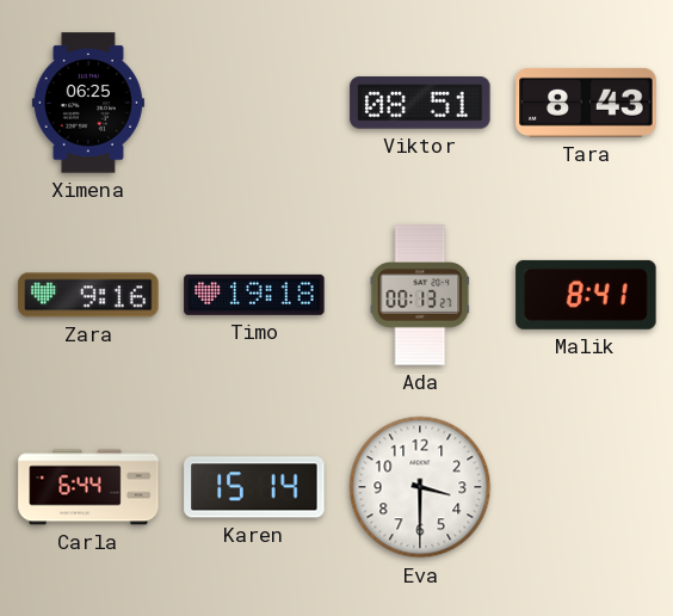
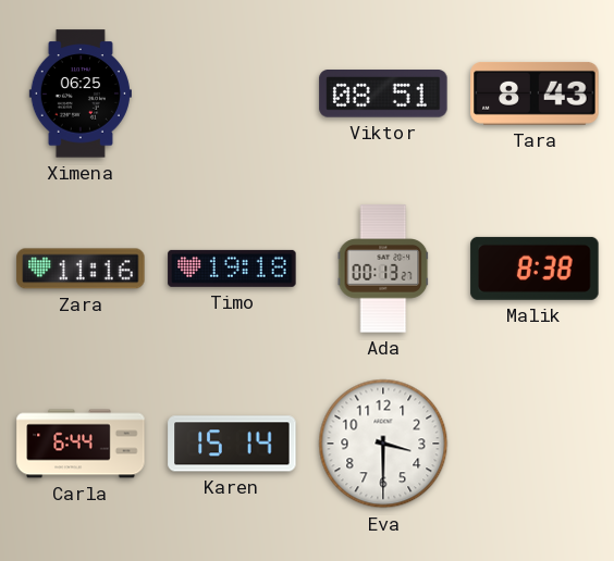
Zara: 9:16 -> 11:16 (81, 269)
Malik: 8:41 -> 8:38 (535, 269)
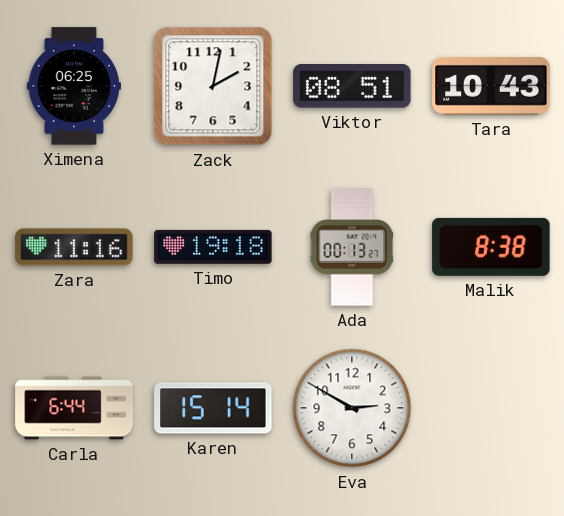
Zack: none -> 2:02 (213, 86)
Tara: 8:43 -> 10:43 (491, 86)
Eva: 3:30 -> 2:50 (352, 408)
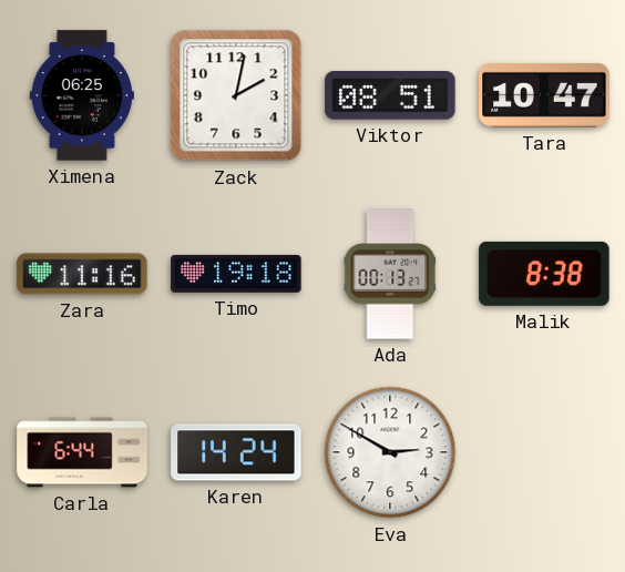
Tara: 10:43 -> 10:47 (544, 95)
Karen: 15:14 -> 14:24 (236, 452)
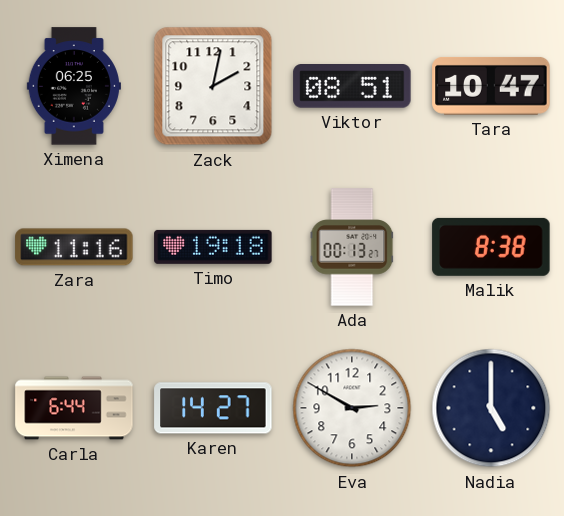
Karen: 14:24 -> 14:27 (213, 408)
Nadia: none -> 5:00 (491, 408)
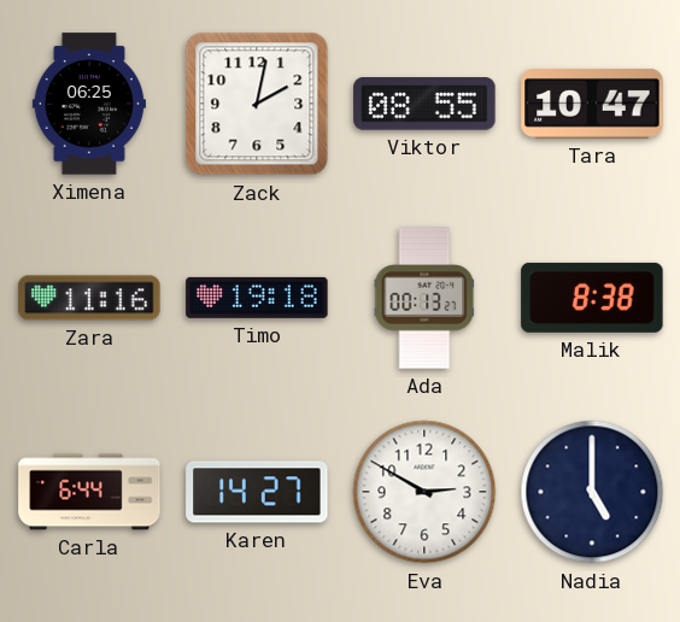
Viktor: 08:51 -> 08:55 (424, 104)
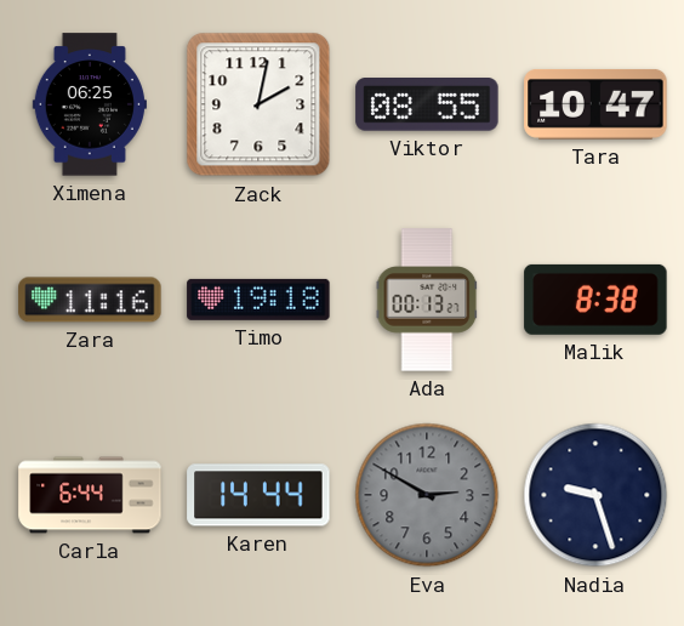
Karen: 14:27 -> 14:44 (258, 495)
Eva dial: white -> grey (427, 495)
Nadia: 5:00 -> 9:27 (595, 495)
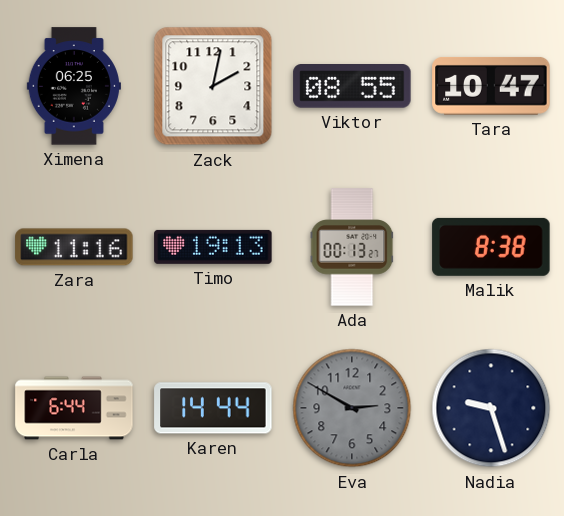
Timo: 19:18 -> 19:13 (213, 247)
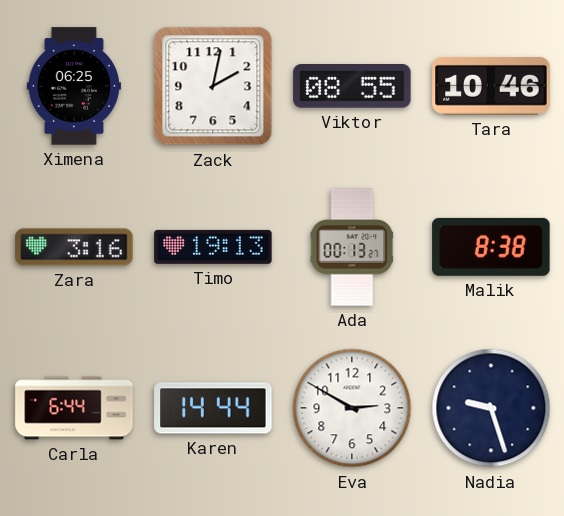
Tara: 10:47 -> 10:46 (491, 86)
Zara: 11:16 -> 3:16 (74, 247)
Eva dial: grey -> white (352, 408)
